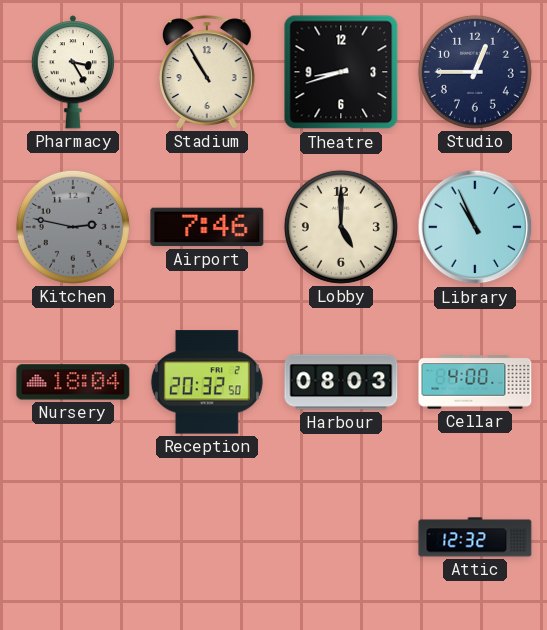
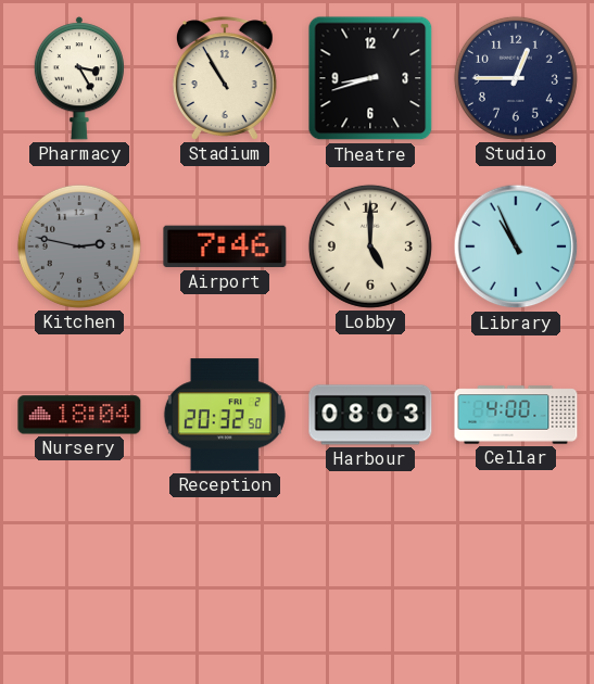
Attic: 12:32 -> none (475, 537)
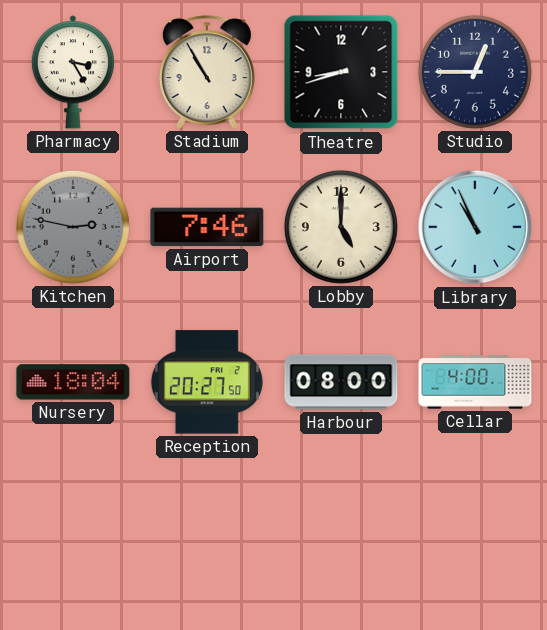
Reception: 20:32 -> 20:27 (207, 382)
Harbour: 08:03 -> 08:00 (341, 382)
